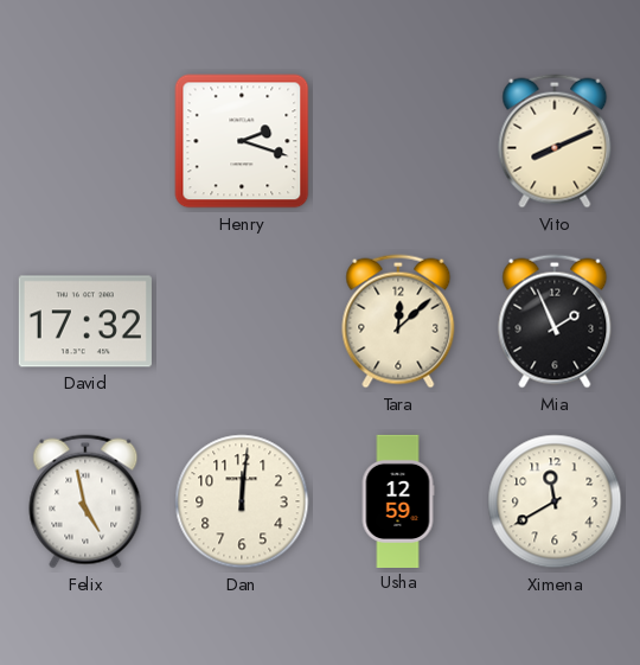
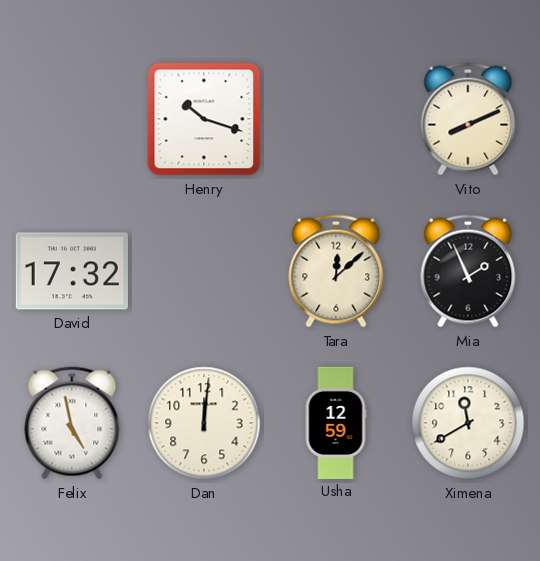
Henry: 2:18 -> 10:18 (204, 119)
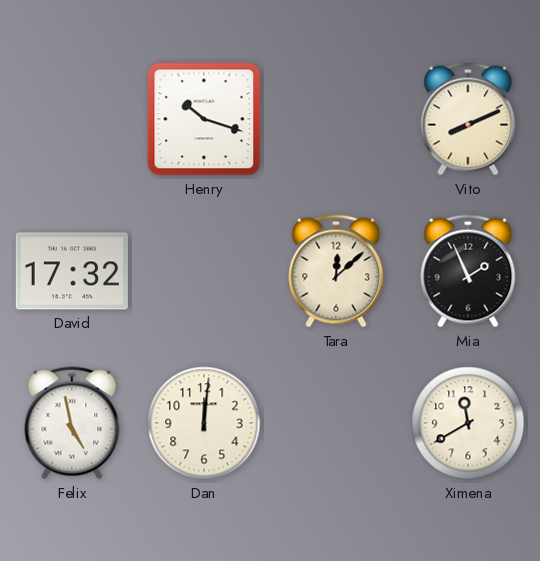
Usha: 12:59 -> none (336, 422)
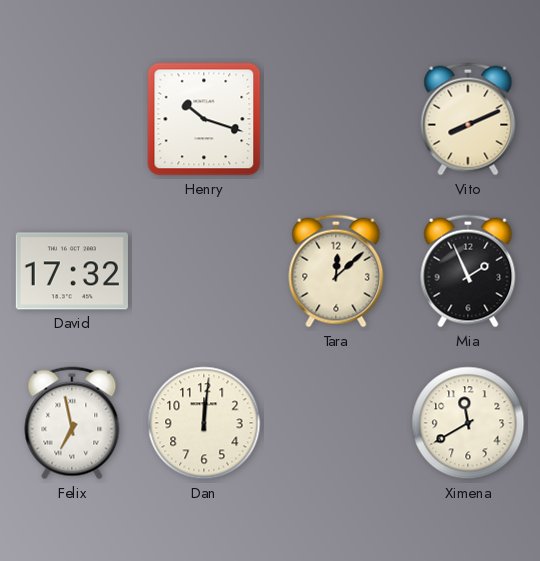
Felix: 4:58 -> 6:58 (72, 423)
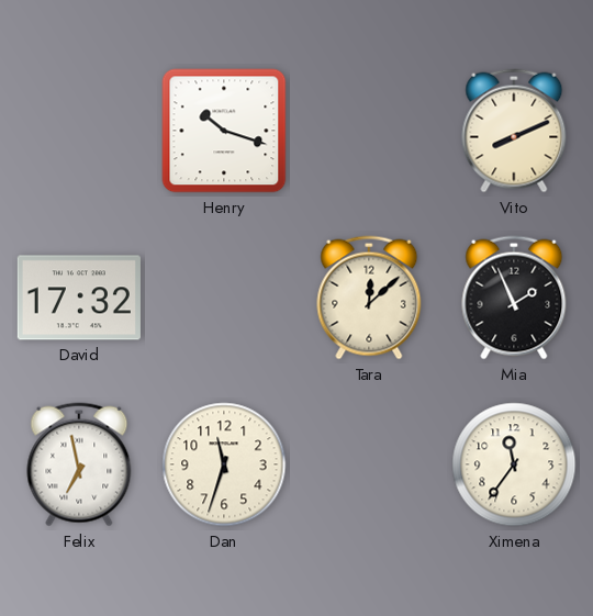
Dan: 12:01 -> 11:33 (224, 464)
Ximena: 11:40 -> 11:36 (514, 464)
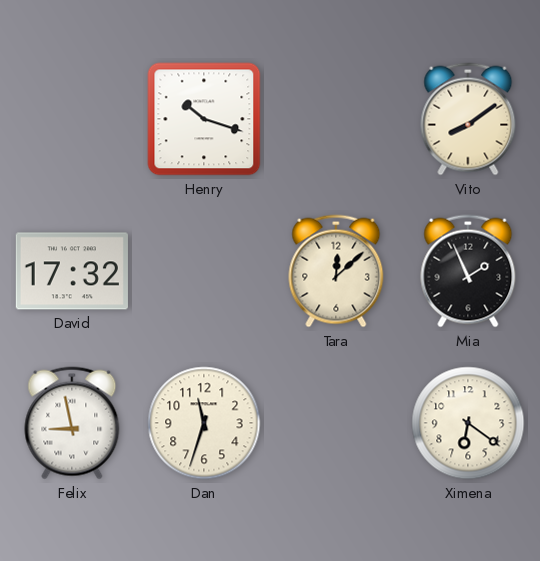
Vito: 8:11 -> 8:09 (468, 119)
Felix: 6:58 -> 8:58 (72, 423)
Ximena: 11:36 -> 6:21 (468, 423)
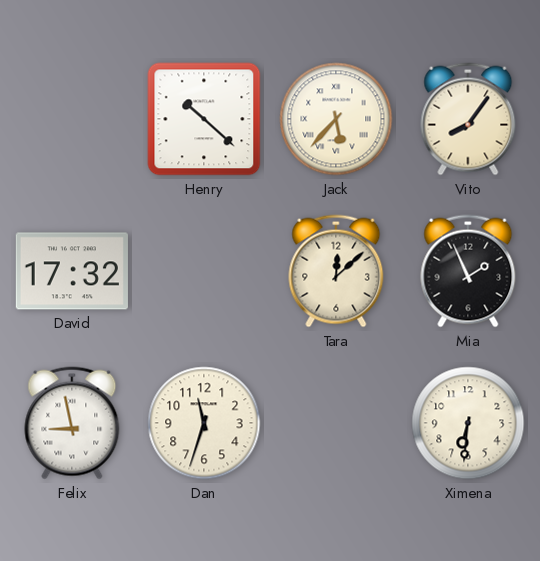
Henry: 10:18 -> 10:22 (204, 119)
Jack: none -> 5:37 (336, 119)
Vito: 8:09 -> 8:06 (468, 119)
Ximena: 6:21 -> 6:31 (468, 423)
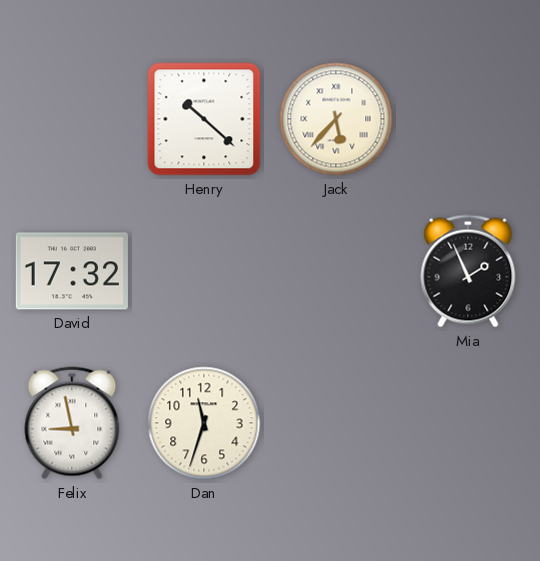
Vito: 8:06 -> none (468, 119)
Tara: 12:08 -> none (336, 271)
Ximena: 6:31 -> none (468, 423)
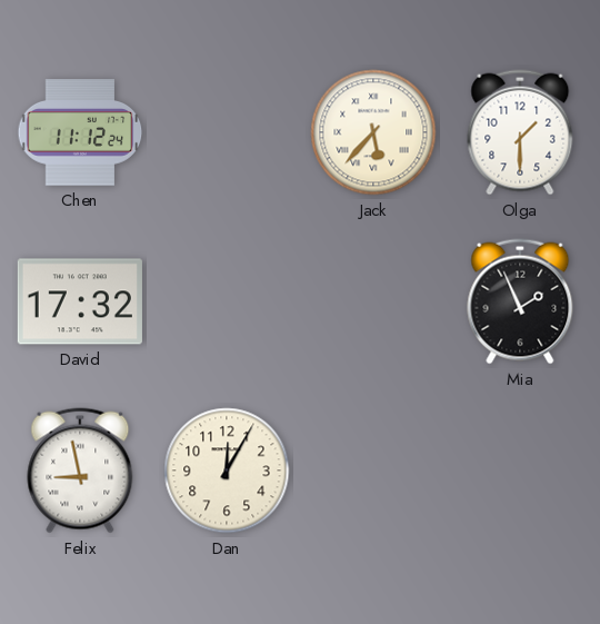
Chen: none -> 11:12 (80, 132)
Henry: 10:22 -> none (204, 119)
Olga: none -> 1:30 (520, 132)
Dan: 11:33 -> 12:05 (227, 471)
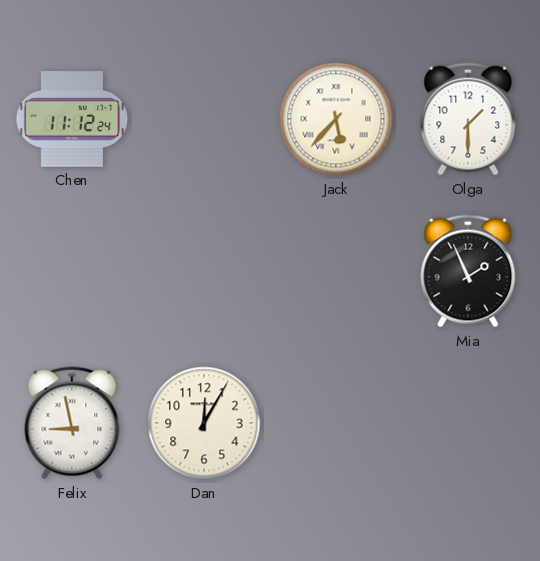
David: 17:32 -> none (80, 301)
